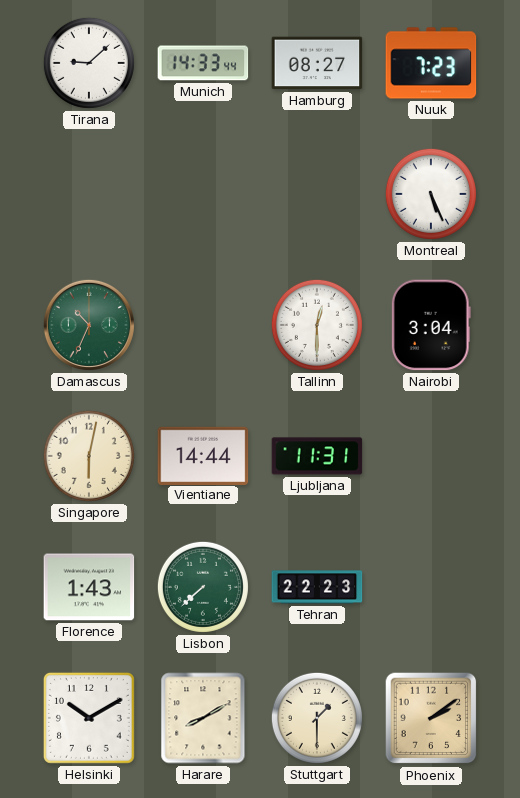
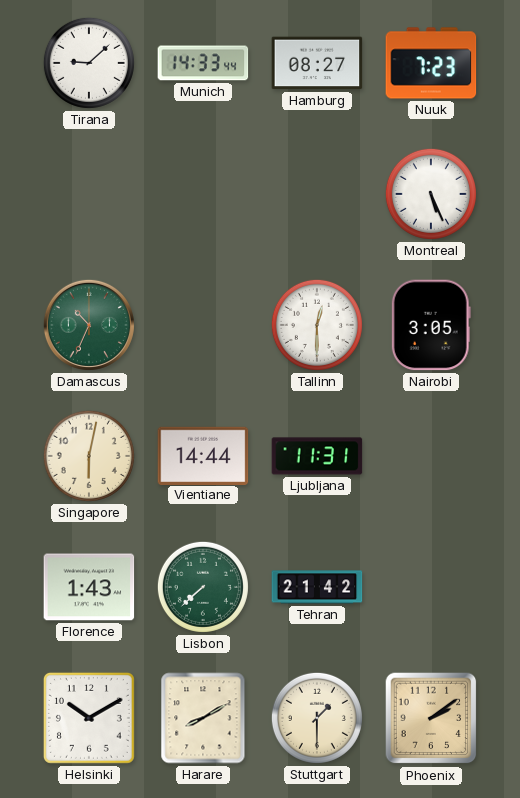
Nairobi: 3:04 -> 3:05 (431, 325)
Tehran: 22:23 -> 21:42 (317, 587)
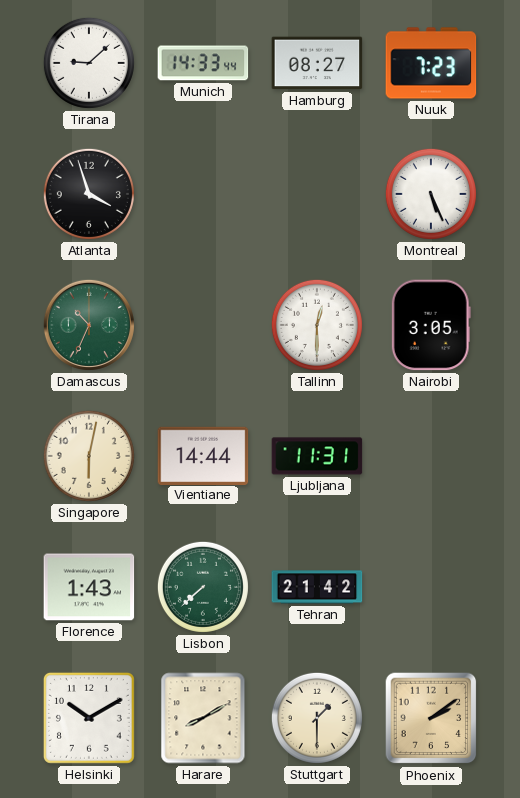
Atlanta: none -> 3:57 (89, 194)
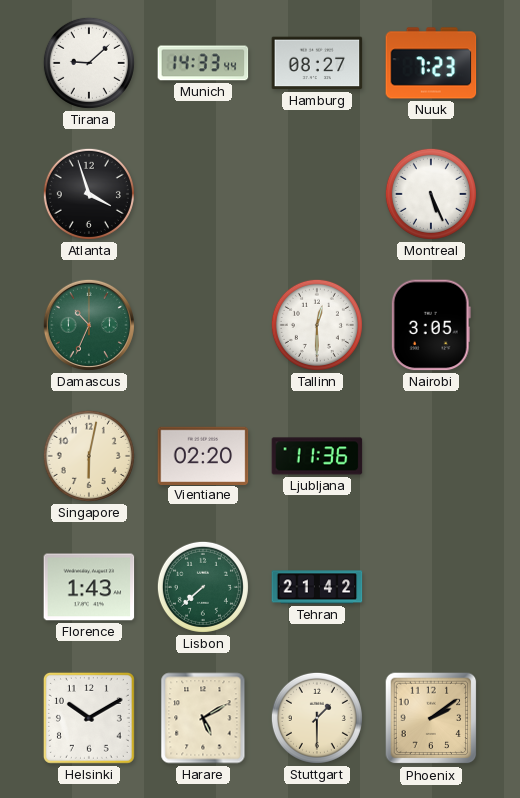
Vientiane: 14:44 -> 02:20 (203, 455)
Ljubljana: 11:31 -> 11:36 (317, 456)
Harare: 8:10 -> 5:10 (203, 718)
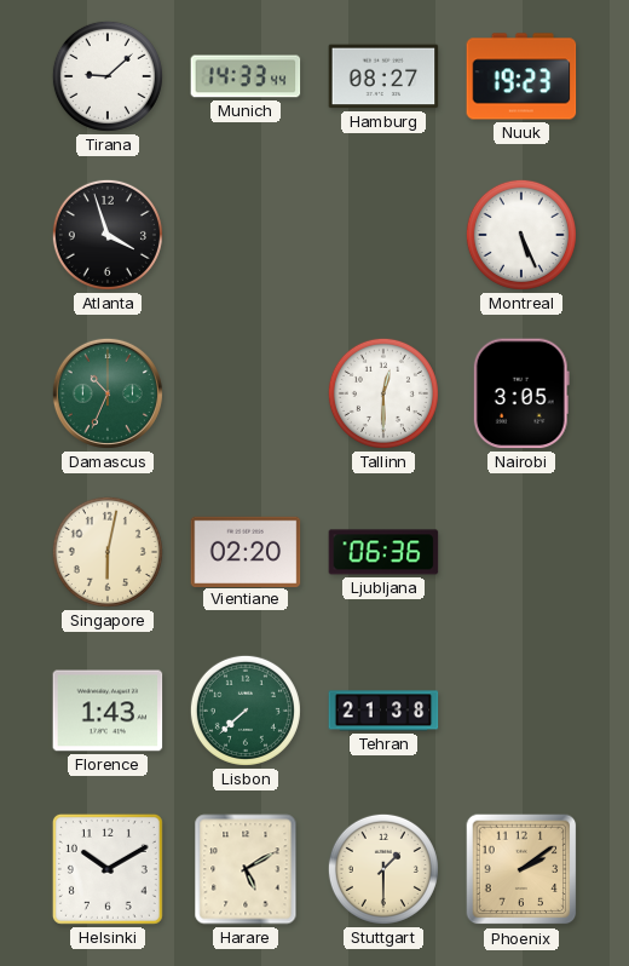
Nuuk: 7:23 -> 19:23 (521, 76)
Ljubljana: 11:36 -> 06:36 (383, 552)
Tehran: 21:42 -> 21:38 (383, 711)
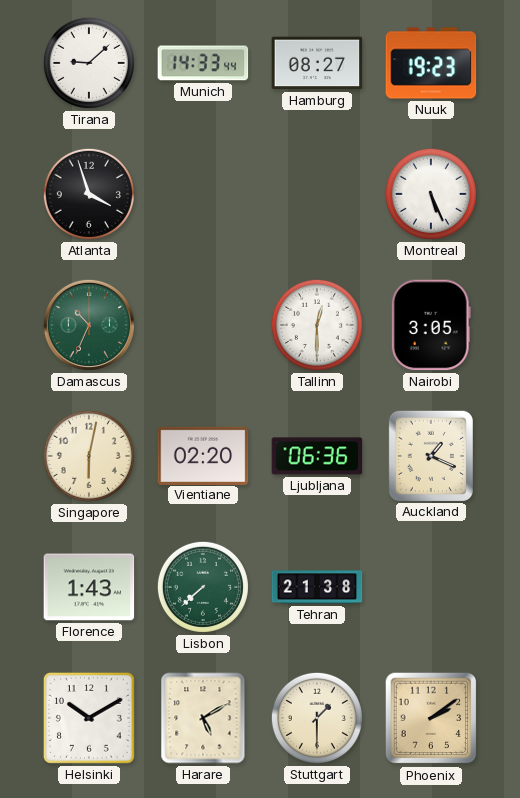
Auckland: none -> 1:19 (431, 455)
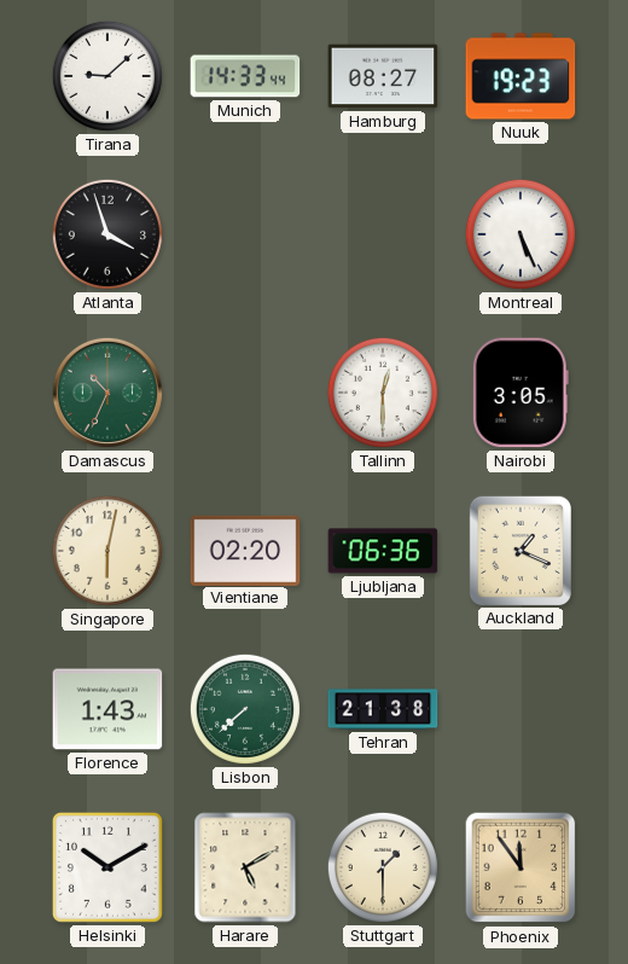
Phoenix: 2:09 -> 11:54 (521, 867)
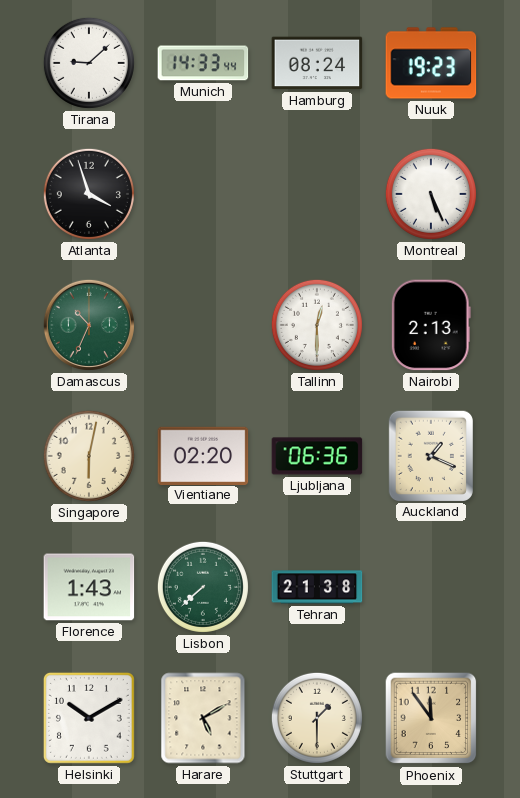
Hamburg: 08:27 -> 08:24 (317, 63)
Nairobi: 3:05 -> 2:13 (431, 325)
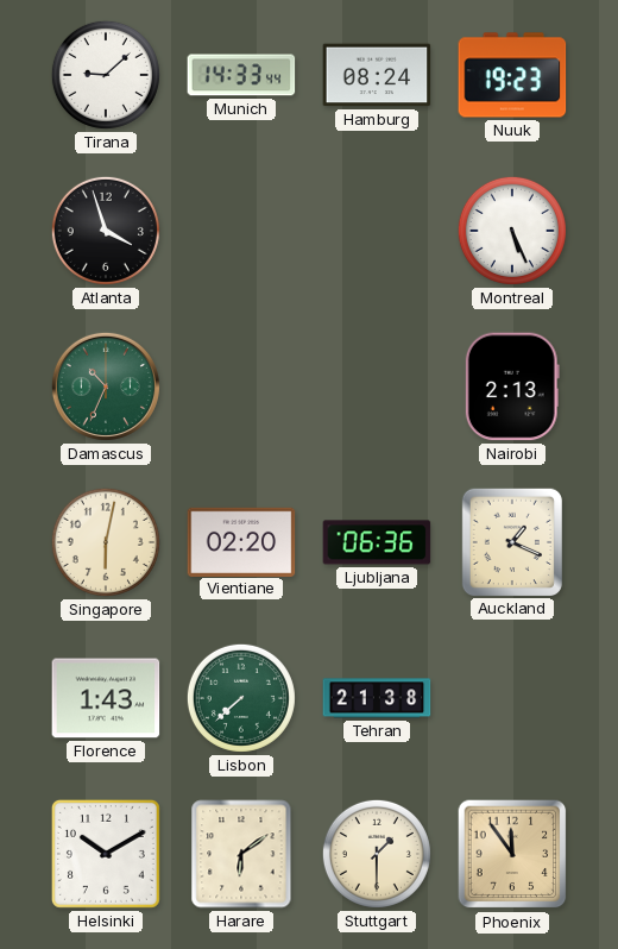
Tallinn: 12:30 -> none (317, 325)
Harare: 5:10 -> 6:09 (241, 854)
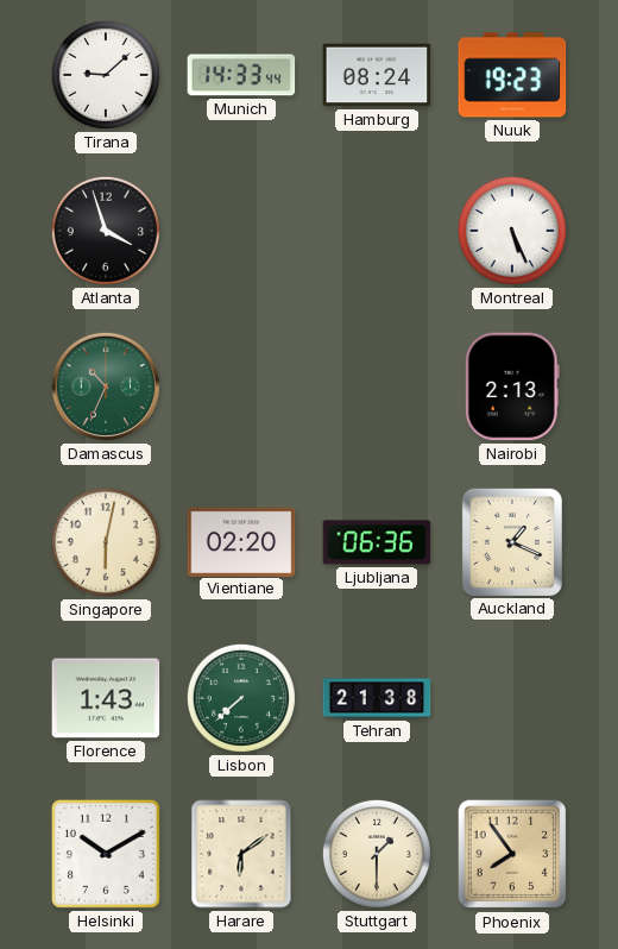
Phoenix: 11:54 -> 7:54 (512, 854)
